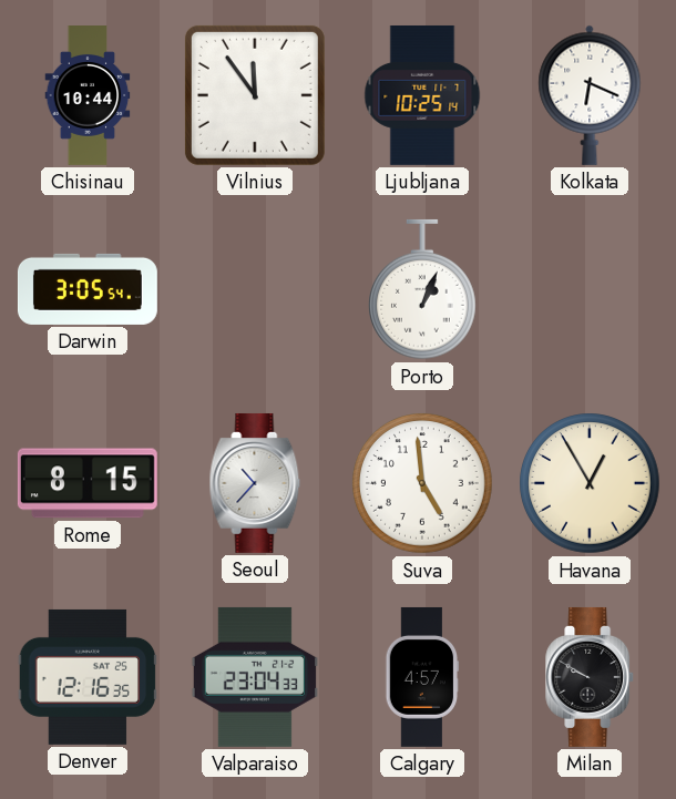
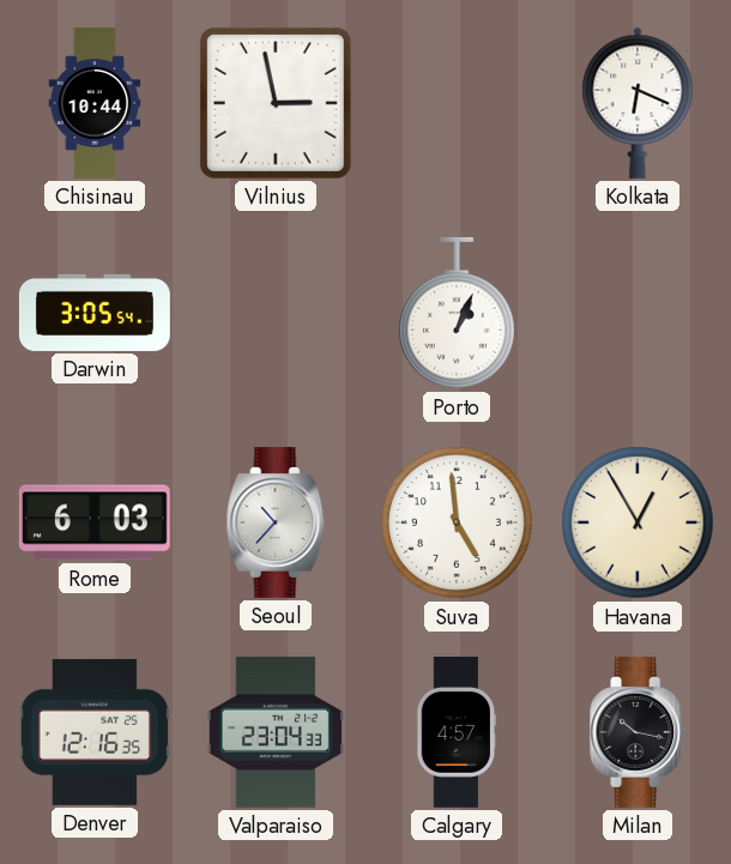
Vilnius: 11:54 -> 2:58 (276, 103)
Ljubljana: 10:25 -> none (422, 95)
Rome: 8:15 -> 6:03 (95, 522)
Milan: 9:50 -> 10:17 (639, 732)
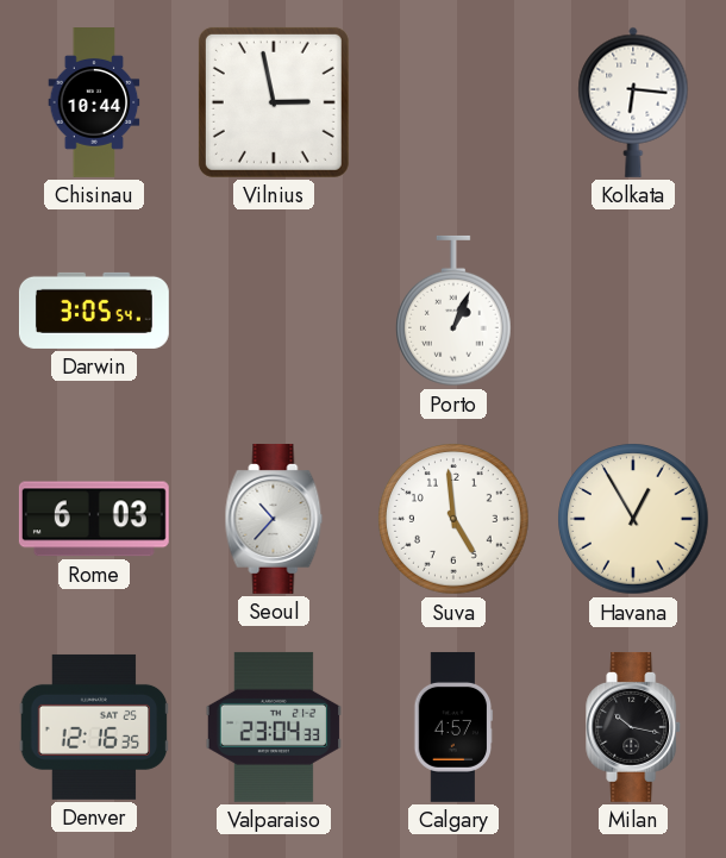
Kolkata: 6:19 -> 6:16 (633, 102)
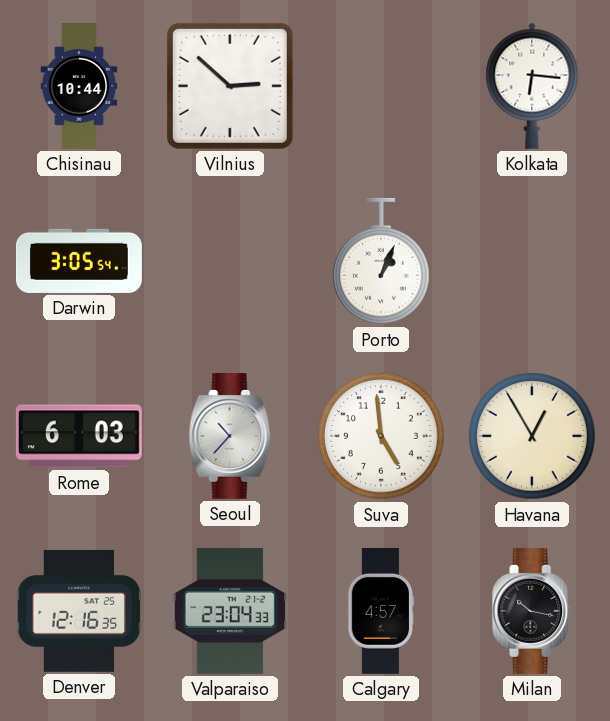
Vilnius: 2:58 -> 2:52 (230, 86)
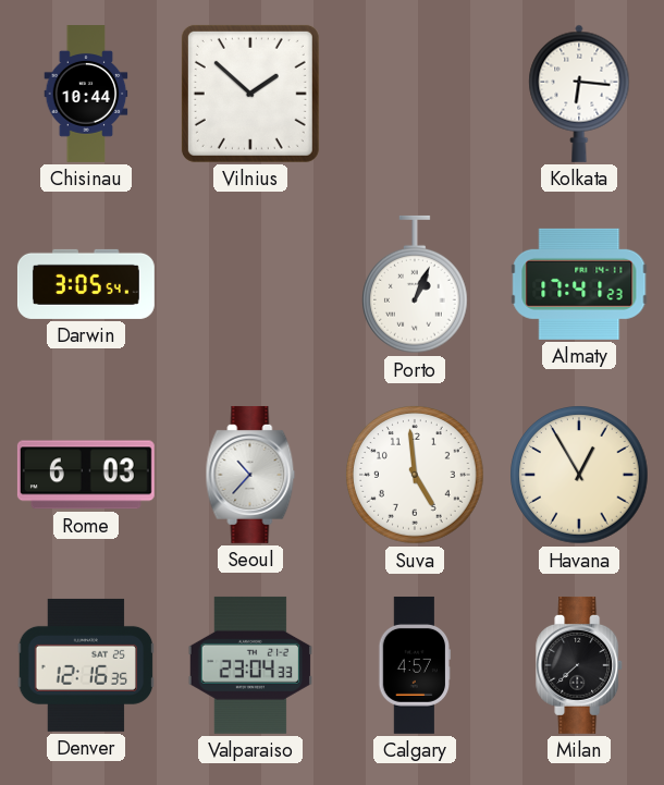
Vilnius: 2:52 -> 1:52 (250, 94)
Almaty: none -> 17:41 (579, 284)
Milan: 10:17 -> 7:38 (580, 665)
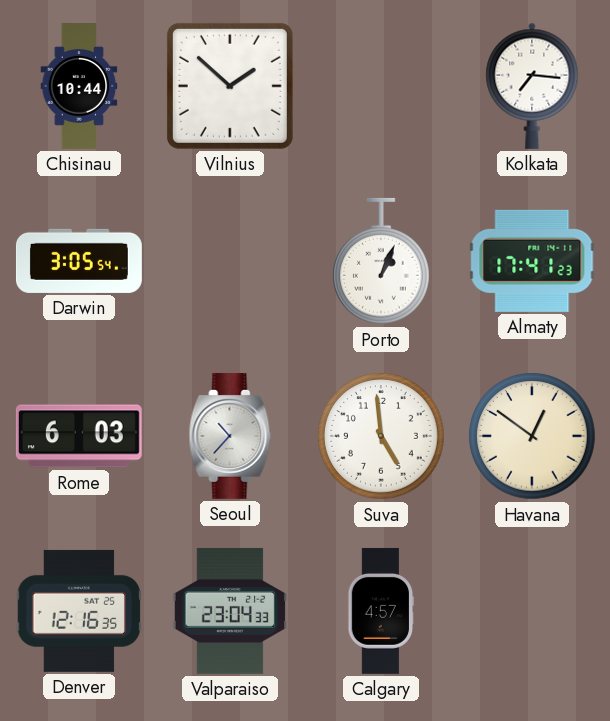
Kolkata: 6:16 -> 7:16 (532, 86)
Havana: 12:55 -> 12:51 (532, 436)
Milan: 7:38 -> none (580, 665)
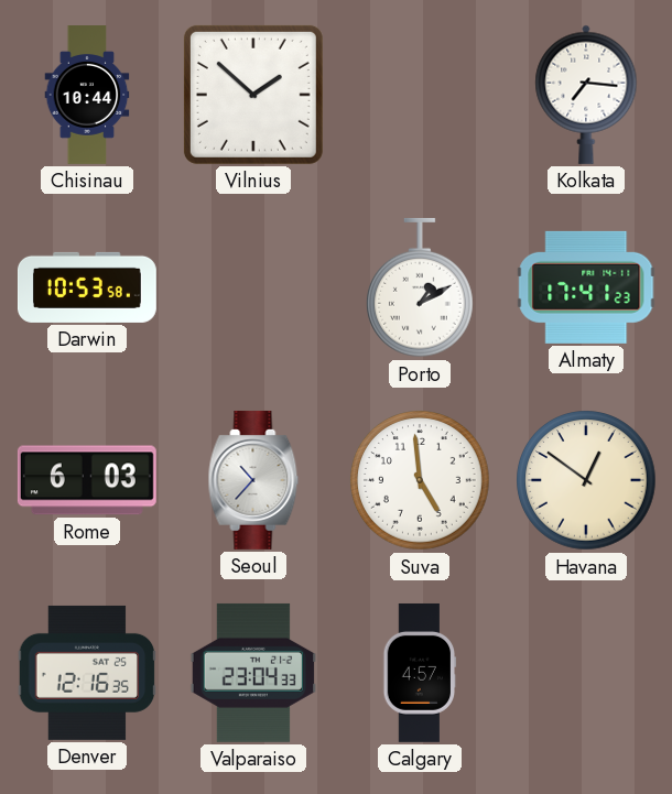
Darwin: 3:05 -> 10:53 (87, 287)
Porto: 1:04 -> 1:10 (421, 287)
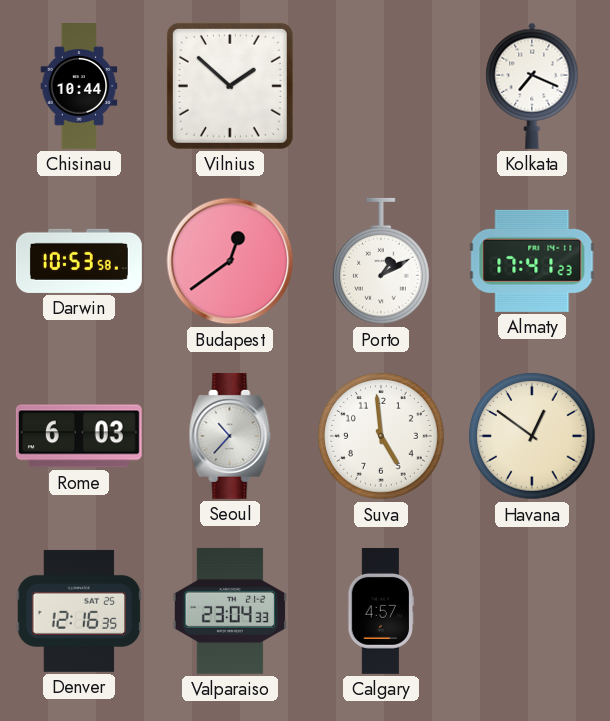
Kolkata: 7:16 -> 7:19 (532, 86)
Budapest: none -> 12:39 (230, 261)
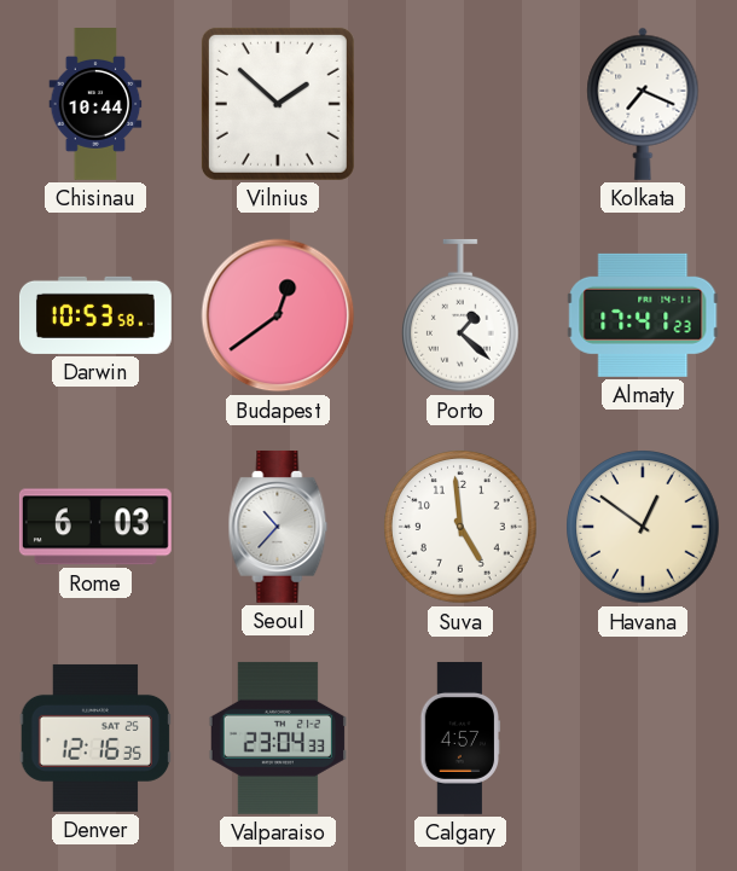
Porto: 1:10 -> 1:22 (462, 315)
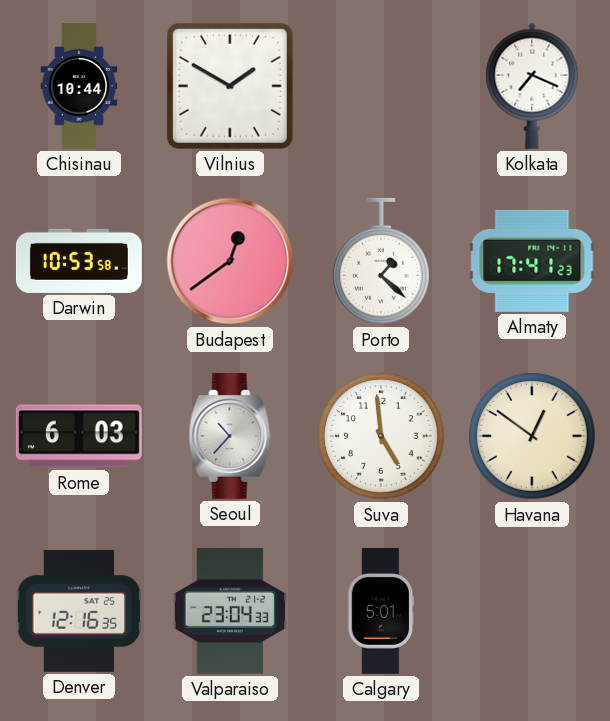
Vilnius: 1:52 -> 1:50 (230, 86)
Calgary: 4:57 -> 5:01 (381, 611)
